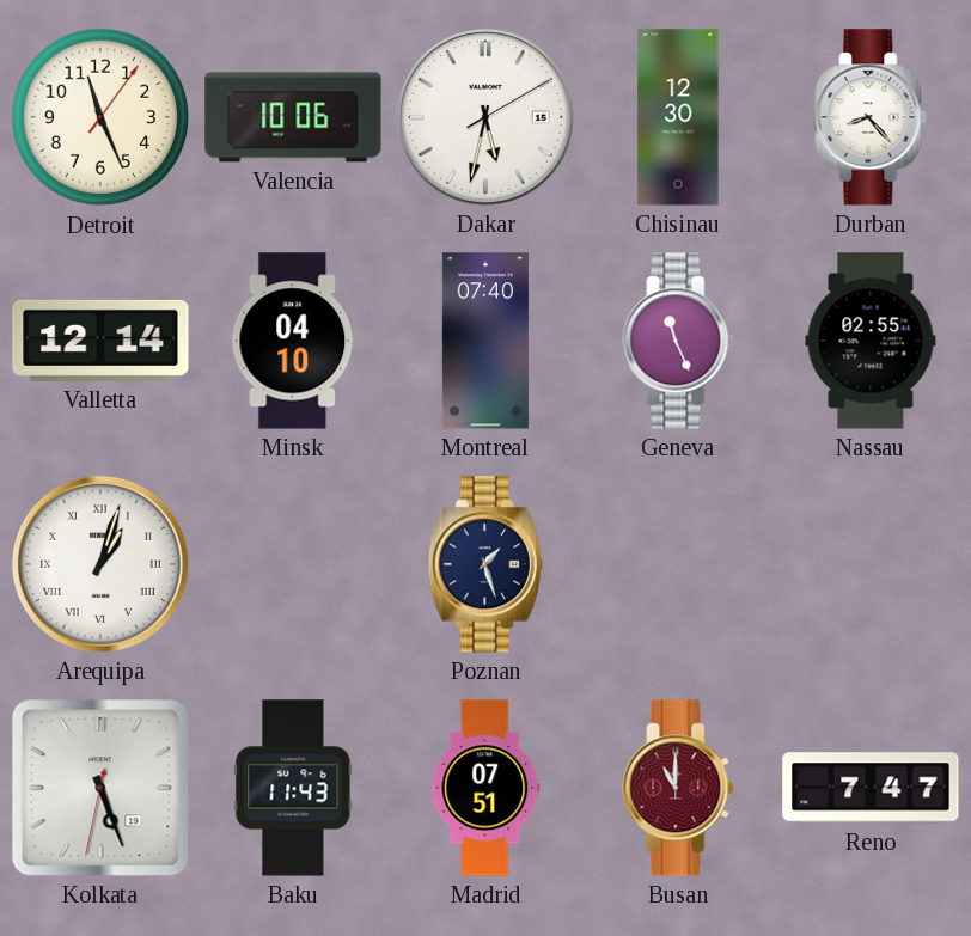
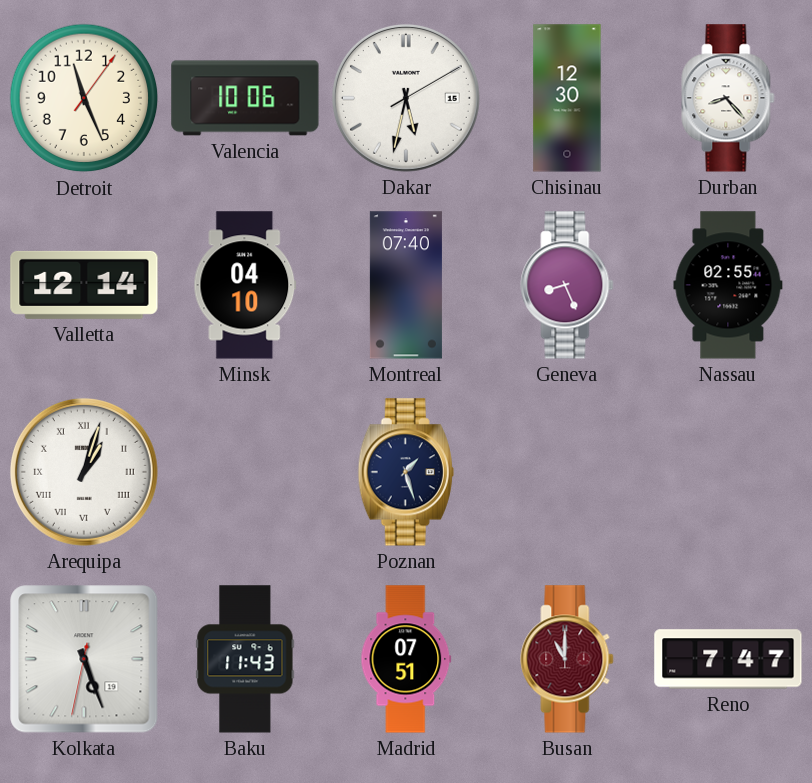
Geneva: 11:26 -> 8:26 (567, 285)
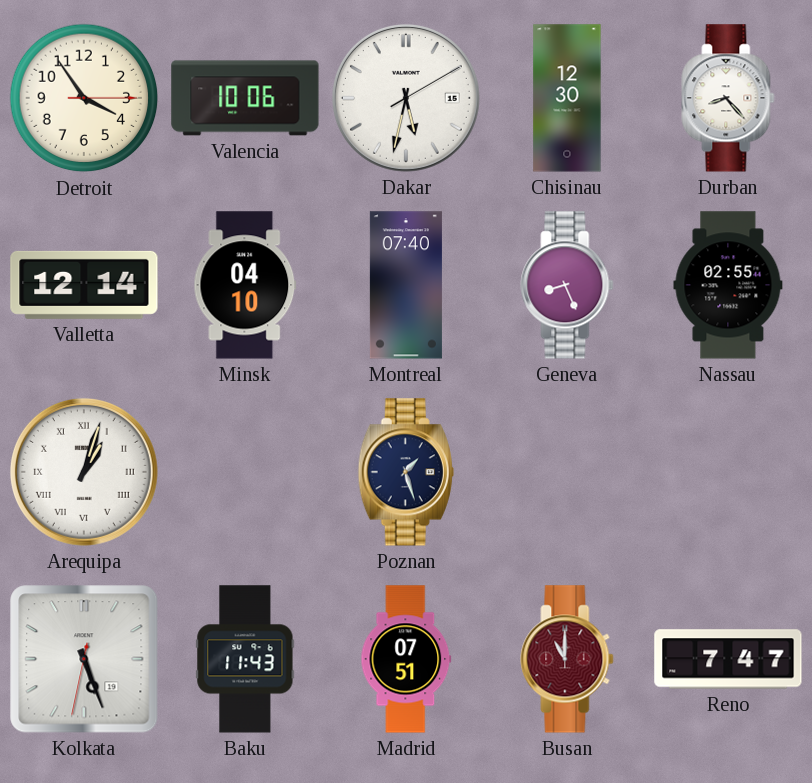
Detroit: 11:26 -> 3:54 (84, 98)
